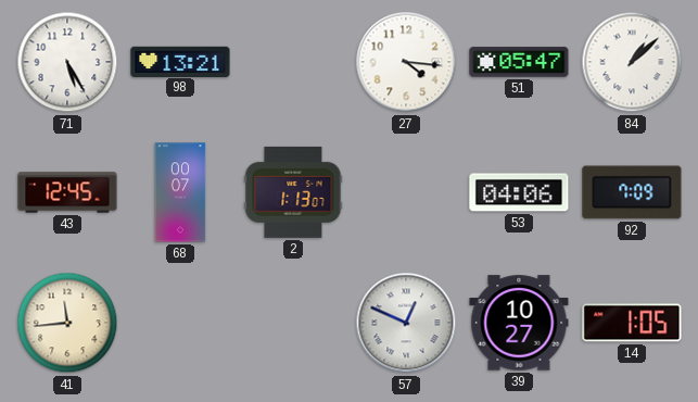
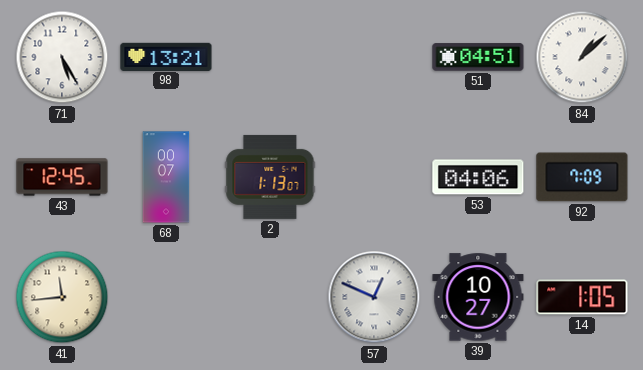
27: 4:16 -> none (406, 62)
51: 05:47 -> 04:51 (478, 57)
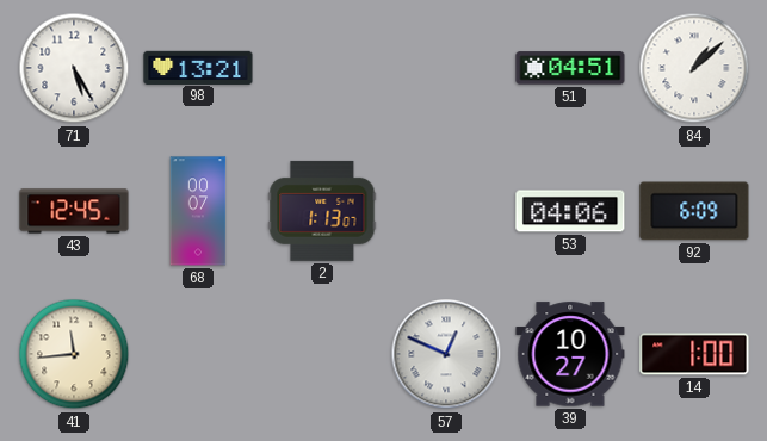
92: 7:09 -> 6:09 (694, 211)
14: 1:05 -> 1:00 (694, 354)
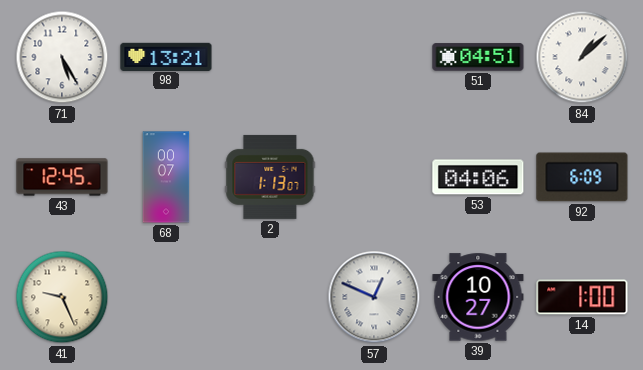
41: 11:44 -> 9:26 (62, 297)
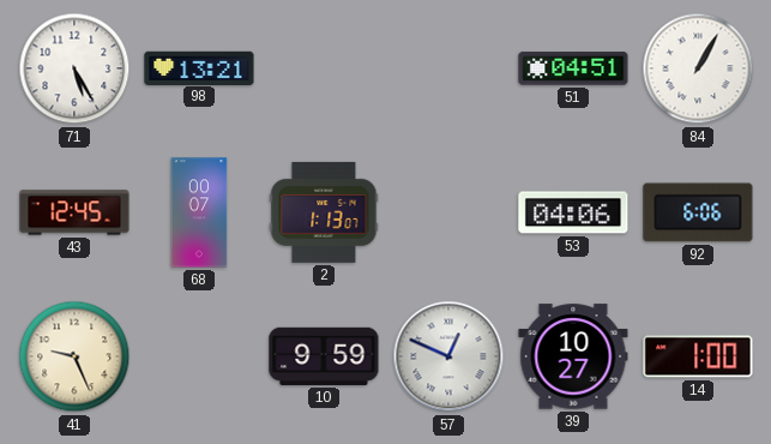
84: 1:08 -> 1:05 (698, 68)
92: 6:09 -> 6:06 (698, 212)
10: none -> 9:59 (324, 356)
